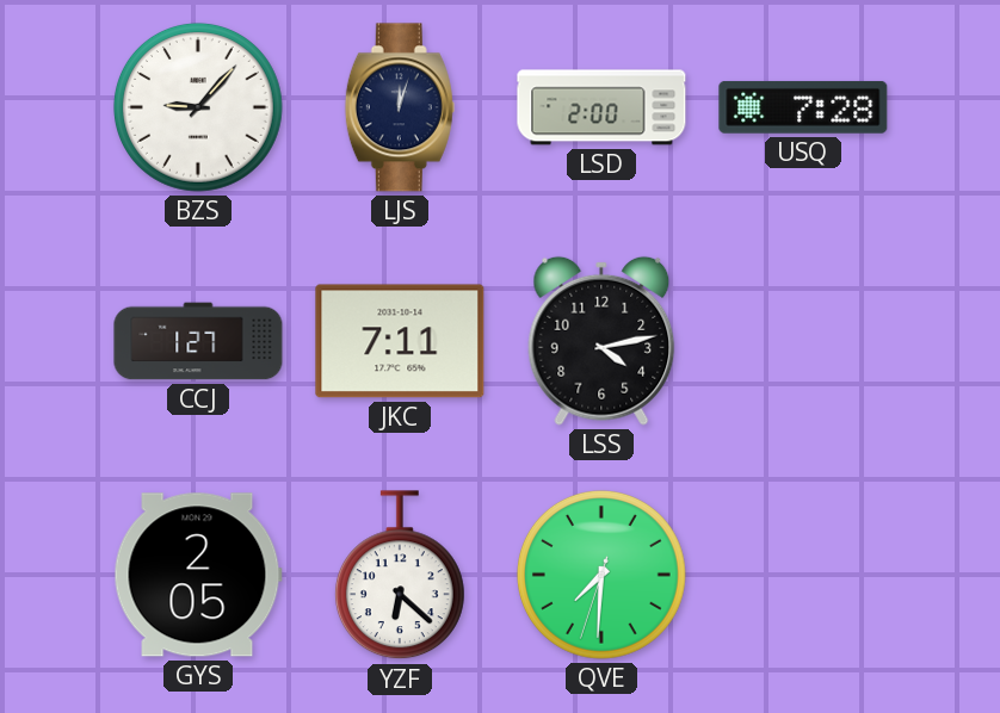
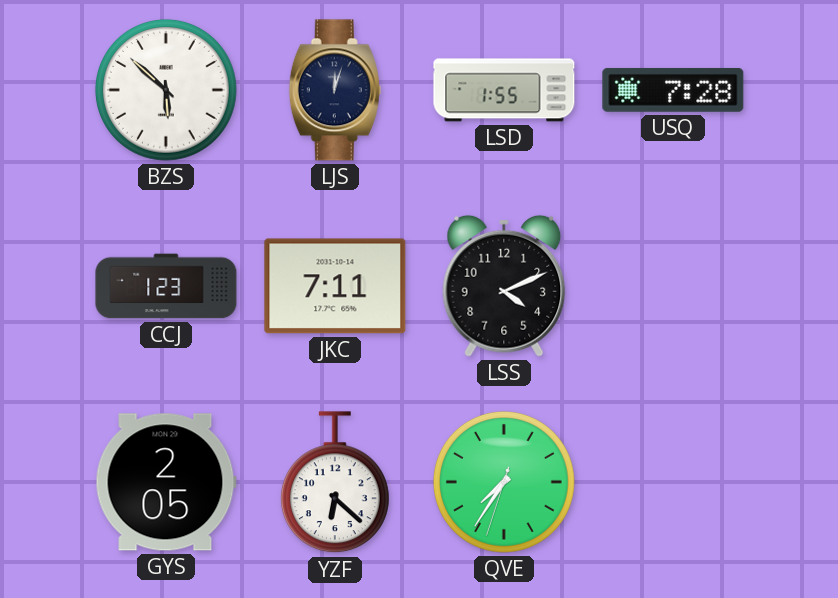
BZS: 9:07 -> 5:52 (166, 90)
LSD: 2:00 -> 1:55 (504, 90)
CCJ: 1:27 -> 1:23 (166, 286)
LSS: 4:13 -> 4:11 (504, 286)
QVE: 7:30 -> 7:35 (504, 482)
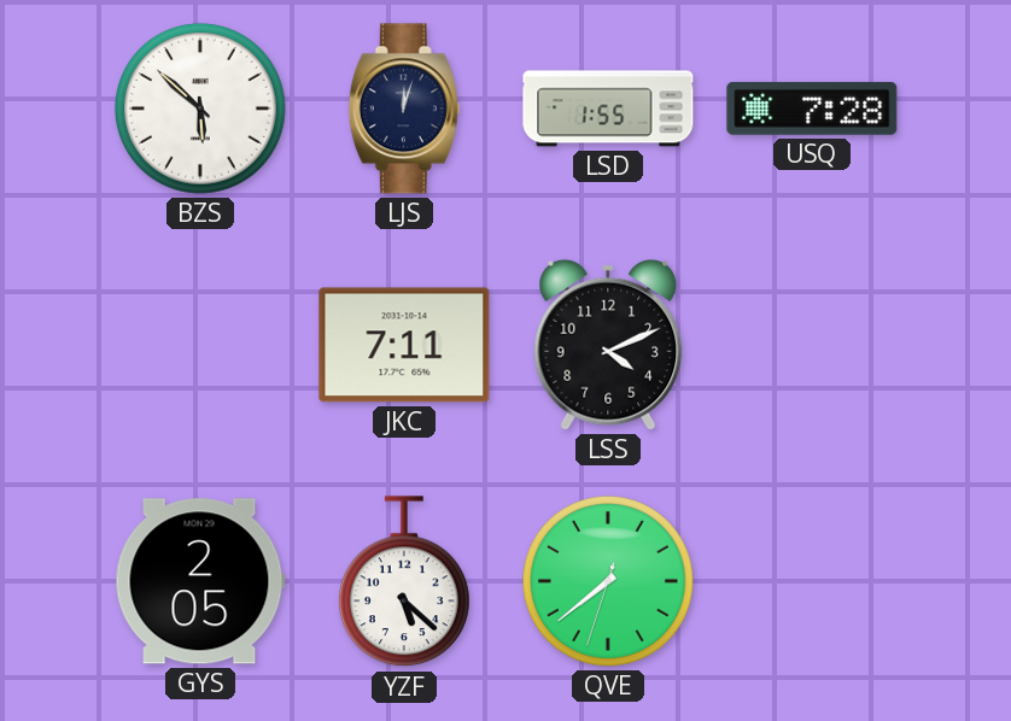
CCJ: 1:23 -> none (166, 286)
YZF: 6:22 -> 5:22 (404, 582)
QVE: 7:35 -> 7:38 (608, 581)
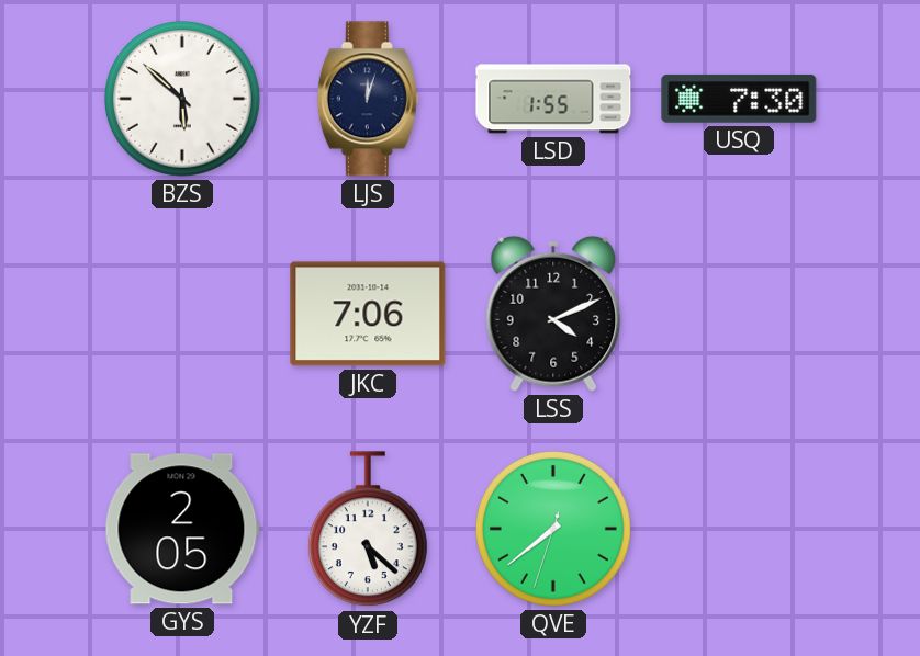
USQ: 7:28 -> 7:30 (739, 99)
JKC: 7:11 -> 7:06 (368, 314)
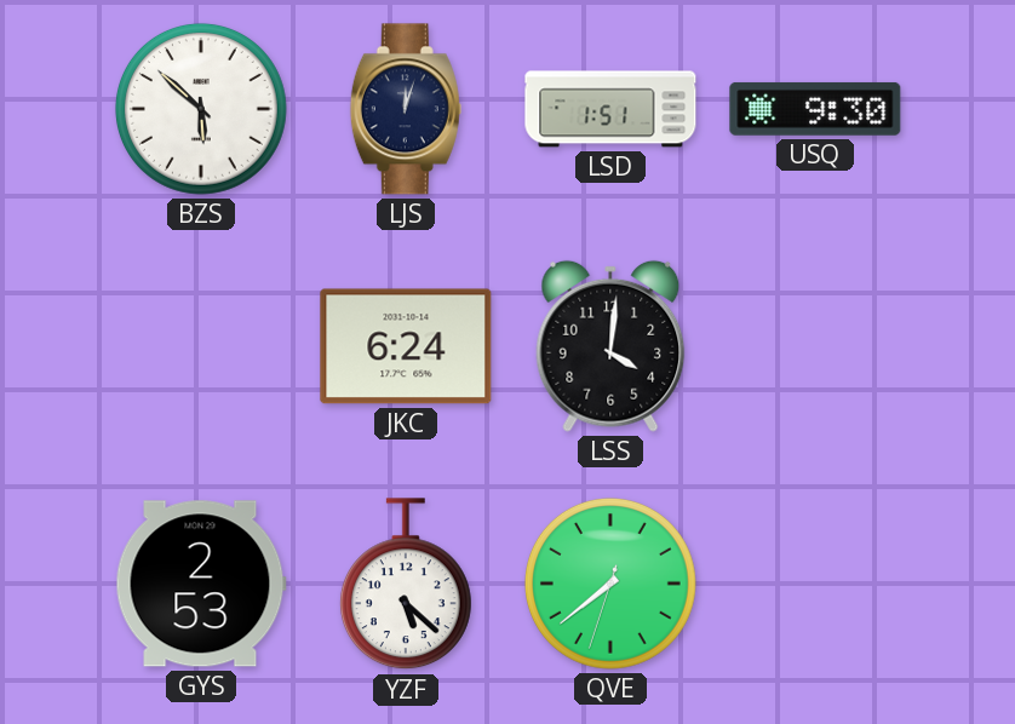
LSD: 1:55 -> 1:51 (610, 109)
USQ: 7:30 -> 9:30 (815, 109)
JKC: 7:06 -> 6:24 (406, 346)
LSS: 4:11 -> 4:01 (610, 346)
GYS: 2:05 -> 2:53 (201, 584)
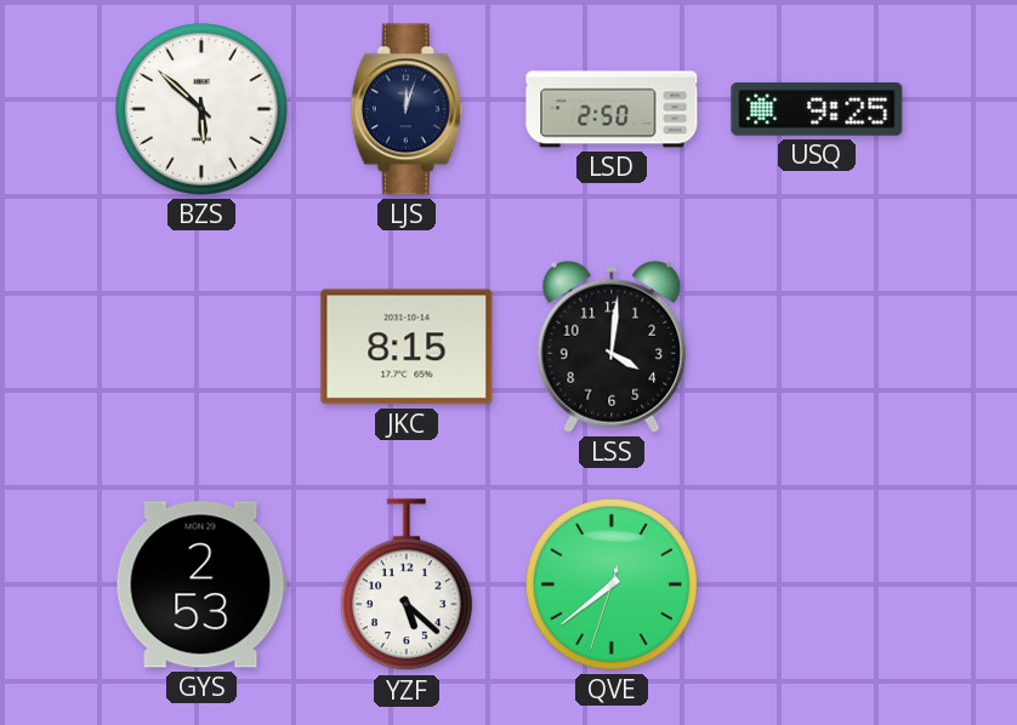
LSD: 1:51 -> 2:50 (612, 109)
USQ: 9:30 -> 9:25 (817, 109)
JKC: 6:24 -> 8:15 (407, 347)
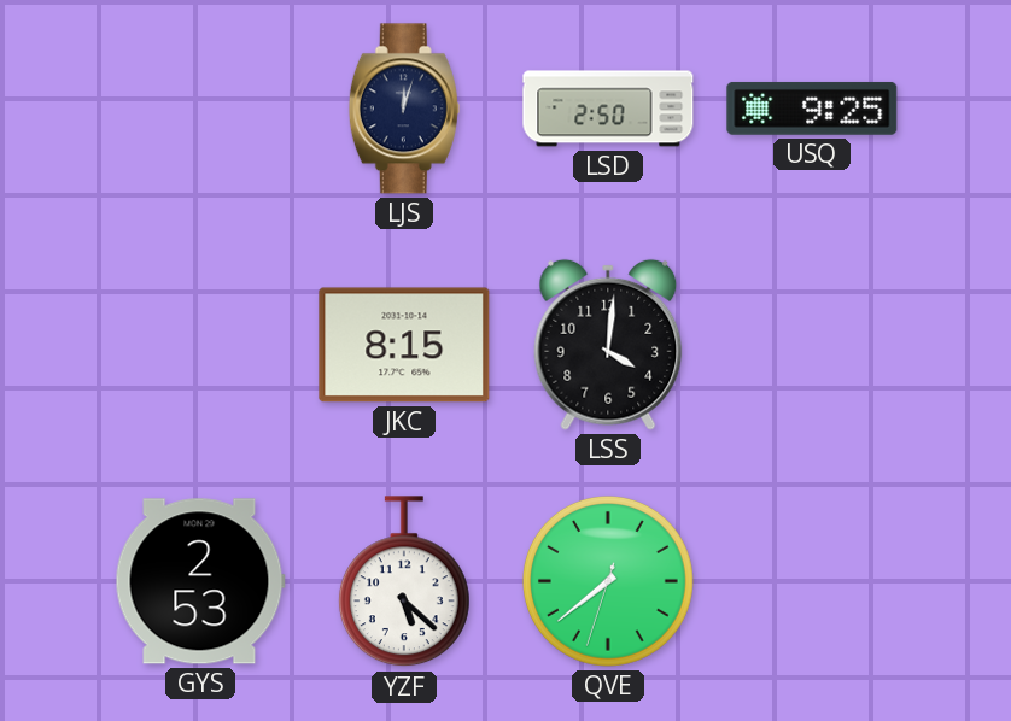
BZS: 5:52 -> none (201, 109)
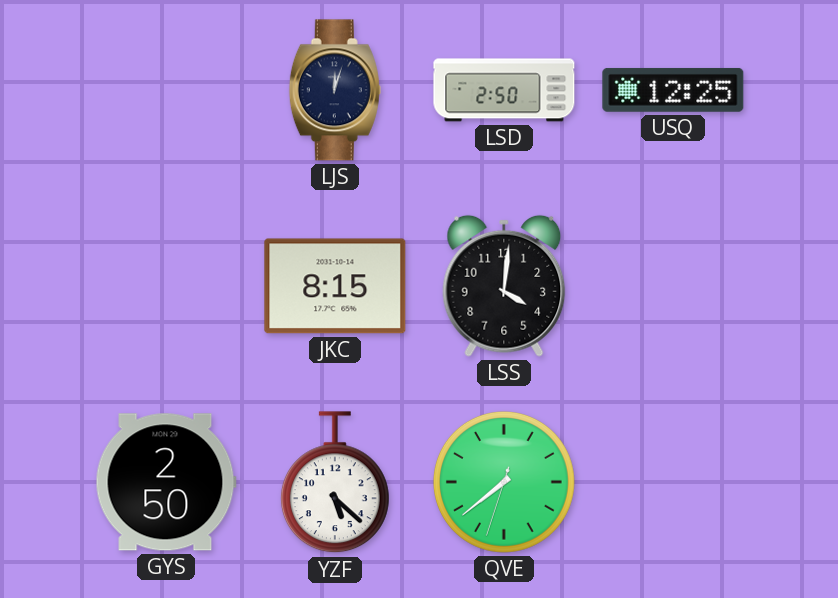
USQ: 9:25 -> 12:25 (673, 90)
GYS: 2:53 -> 2:50 (166, 482)
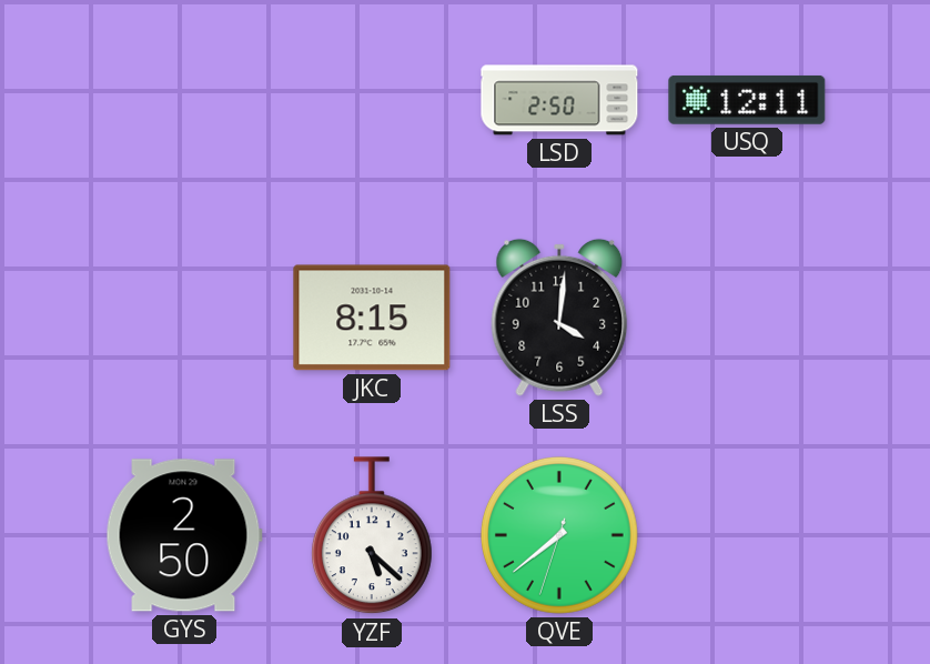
LJS: 12:03 -> none (335, 90)
USQ: 12:25 -> 12:11 (747, 100)
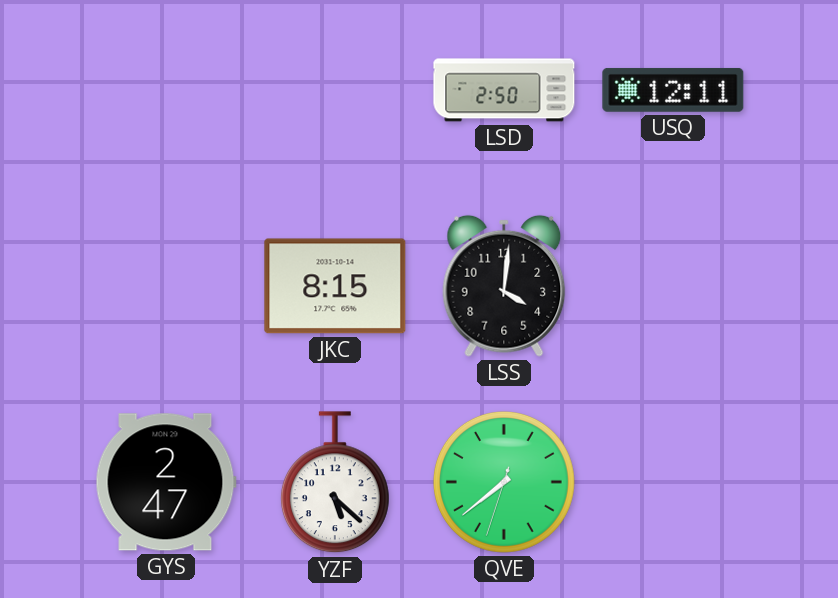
GYS: 2:50 -> 2:47 (166, 482)
